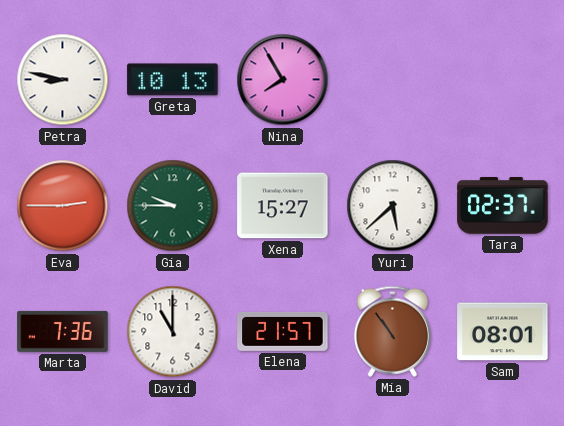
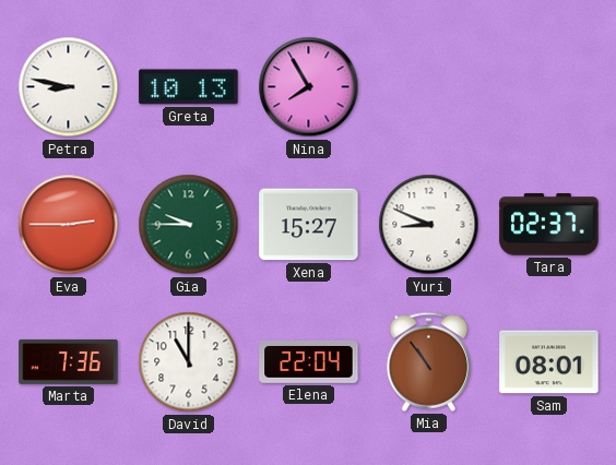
Yuri: 5:38 -> 8:49 (429, 225)
Elena: 21:57 -> 22:04 (309, 362)
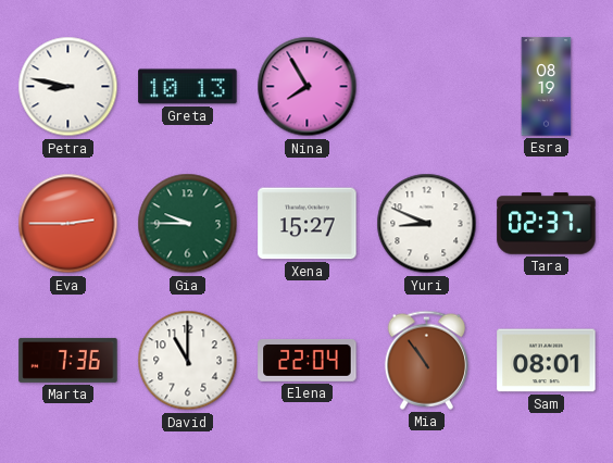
Esra: none -> 08:19 (547, 87)
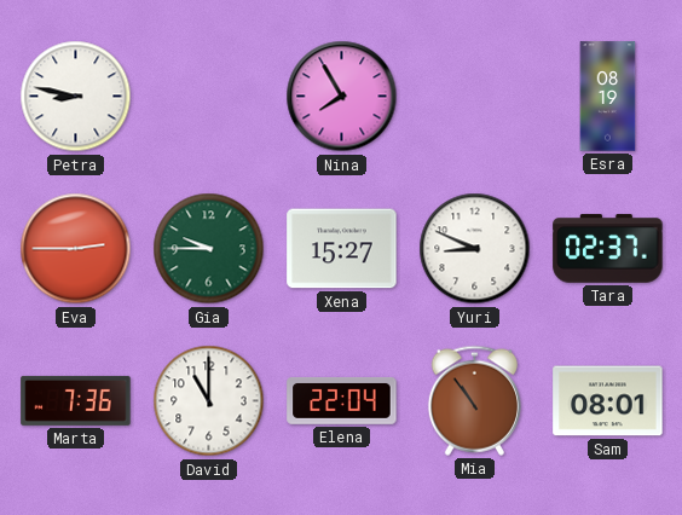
Greta: 10:13 -> none (188, 87)
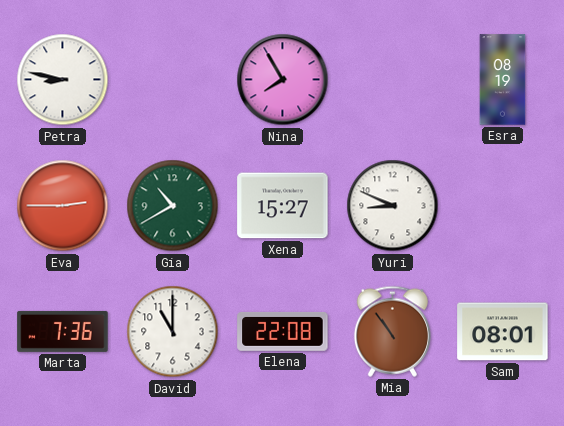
Gia: 9:45 -> 10:40 (173, 206)
Tara: 02:37 -> none (608, 249)
Elena: 22:04 -> 22:08 (283, 332)
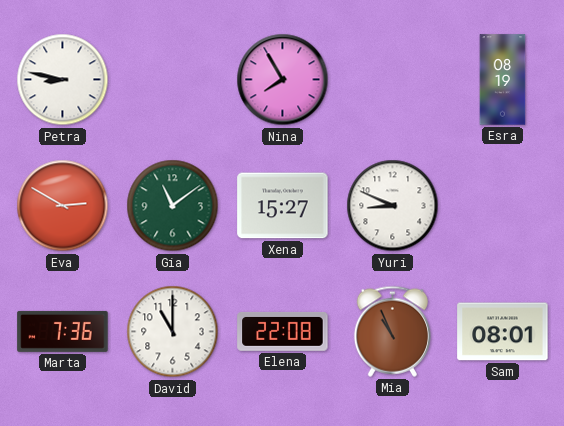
Eva: 2:45 -> 2:50 (63, 206)
Gia: 10:40 -> 11:09 (173, 206)
Mia: 10:54 -> 10:56 (392, 331)
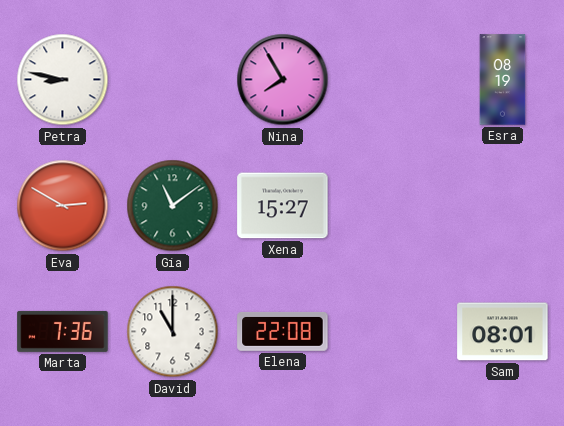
Yuri: 8:49 -> none (393, 206)
Mia: 10:56 -> none (392, 331)
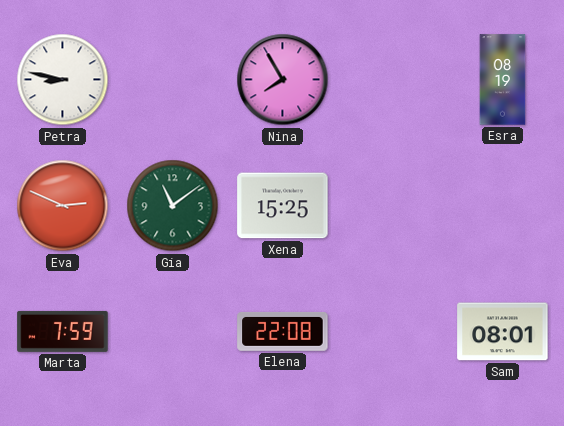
Eva: 2:50 -> 2:49 (63, 206)
Xena: 15:27 -> 15:25 (283, 206)
Marta: 7:36 -> 7:59 (63, 331)
David: 11:00 -> none (173, 332)
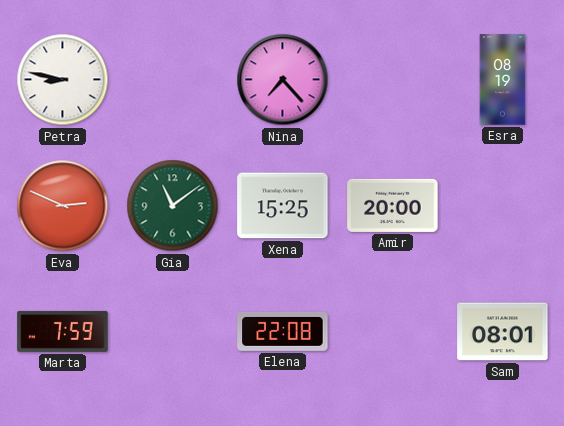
Nina: 7:55 -> 7:23 (283, 80)
Amir: none -> 20:00 (393, 205)
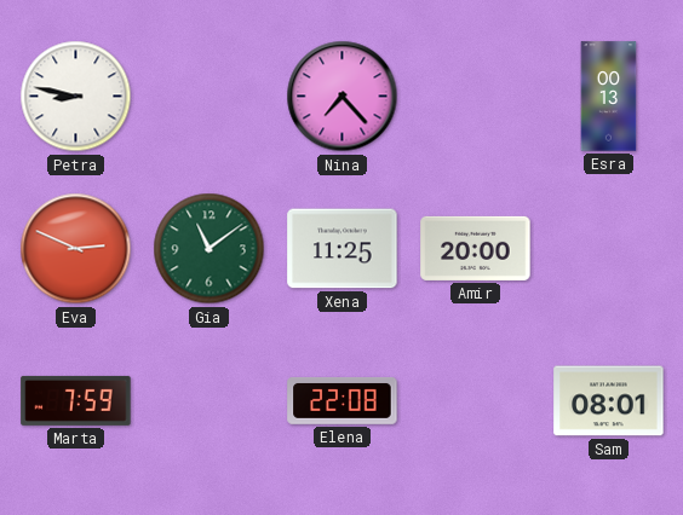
Esra: 08:19 -> 00:13 (609, 97)
Xena: 15:25 -> 11:25 (343, 249)
